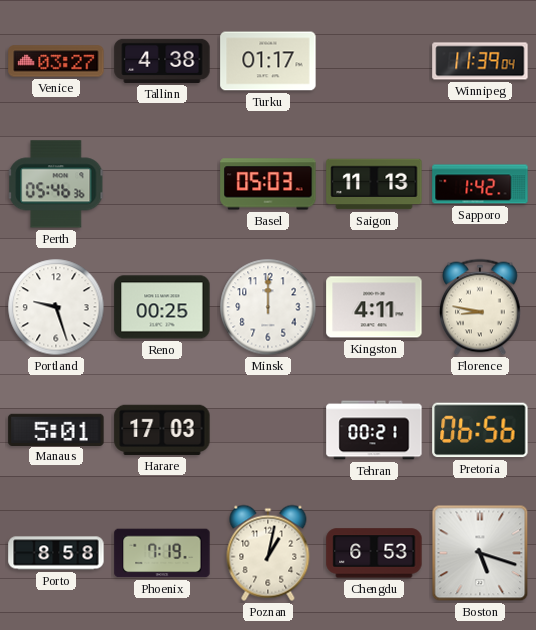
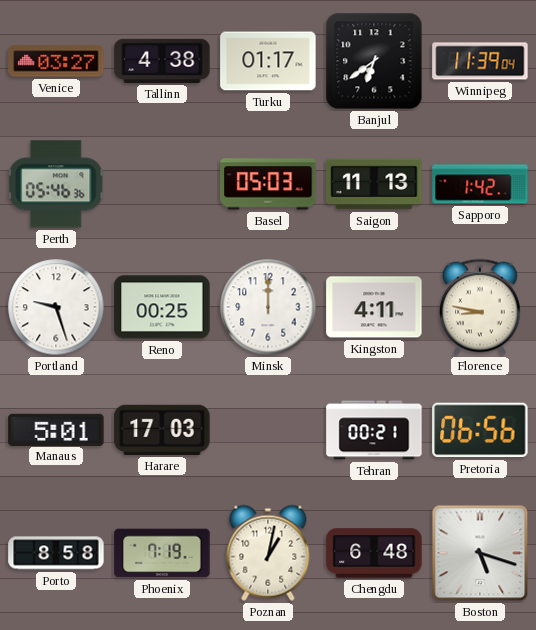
Banjul: none -> 6:39 (374, 61)
Chengdu: 6:53 -> 6:48 (374, 553)
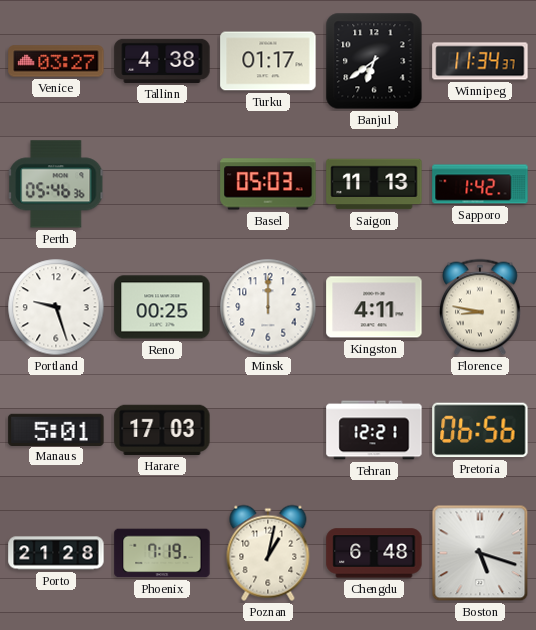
Winnipeg: 11:39 -> 11:34 (480, 61)
Tehran: 00:21 -> 12:21 (374, 430)
Porto: 8:58 -> 21:28 (56, 553)
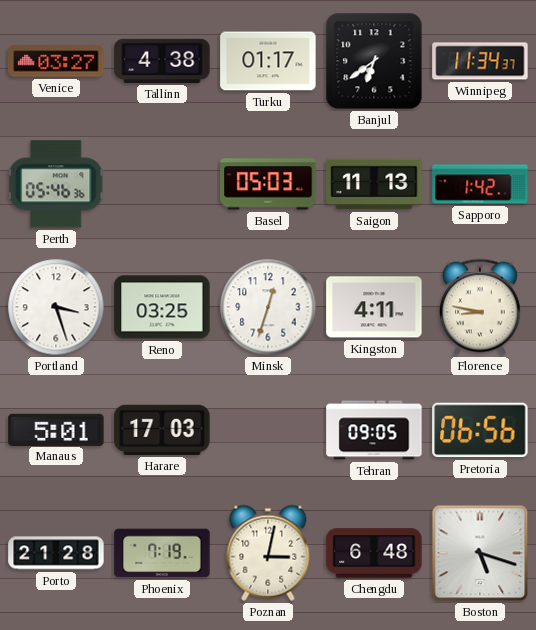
Portland: 9:27 -> 3:27 (56, 307)
Reno: 00:25 -> 03:25 (162, 307)
Minsk: 12:00 -> 12:33 (268, 307)
Tehran: 12:21 -> 09:05 (374, 430)
Poznan: 1:02 -> 3:02 (268, 553)
